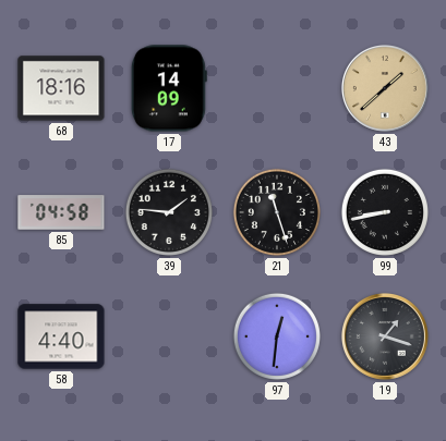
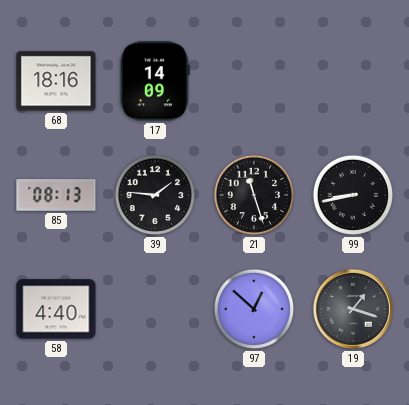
43: 1:38 -> none (385, 88)
85: 04:58 -> 08:13 (56, 195)
97: 12:31 -> 12:52 (254, 309)
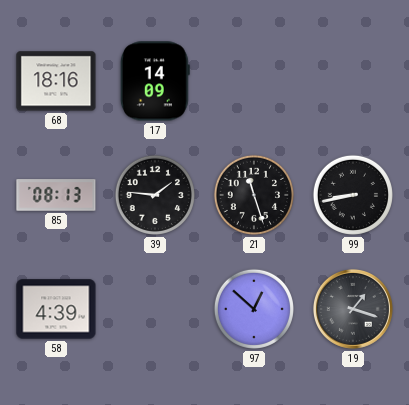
58: 4:40 -> 4:39 (56, 309)
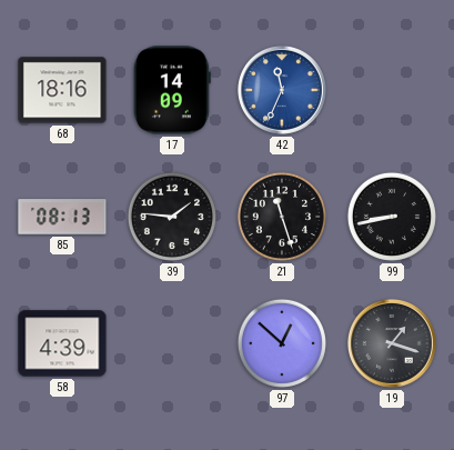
42: none -> 11:34 (282, 90)
